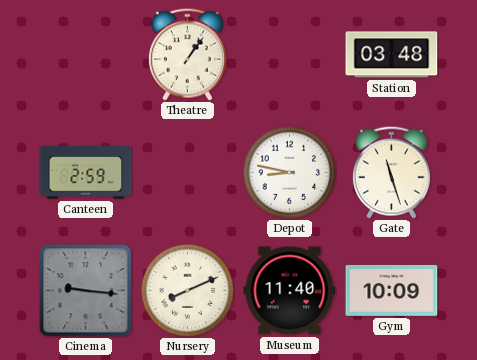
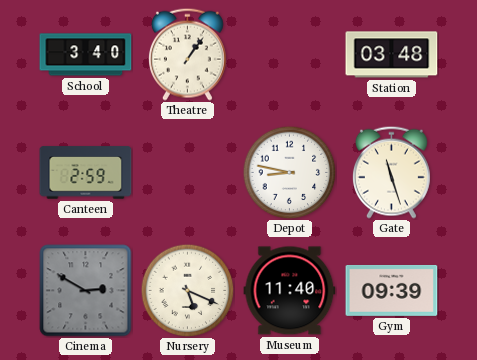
School: none -> 3:40 (86, 55)
Cinema: 9:16 -> 2:50 (86, 291)
Nursery: 8:11 -> 5:19 (187, 290)
Gym: 10:09 -> 09:39 (392, 290)
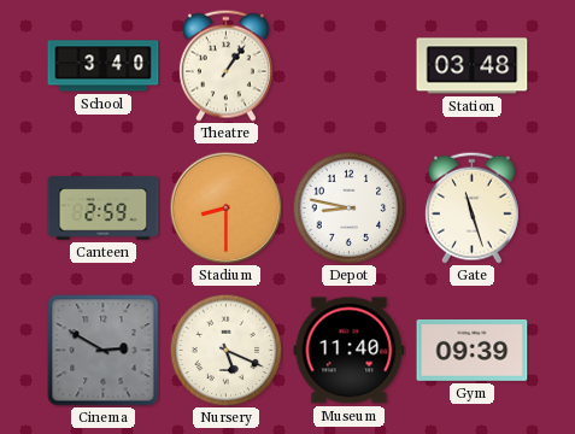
Stadium: none -> 8:30 (225, 207)
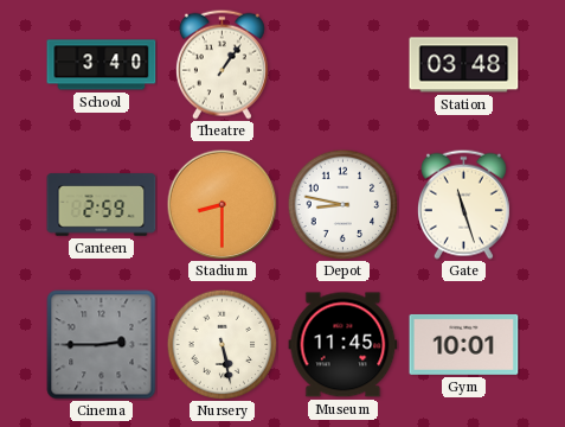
Cinema: 2:50 -> 2:45 (102, 345)
Nursery: 5:19 -> 5:28 (221, 344)
Museum: 11:40 -> 11:45 (344, 345)
Gym: 09:39 -> 10:01 (464, 344)
